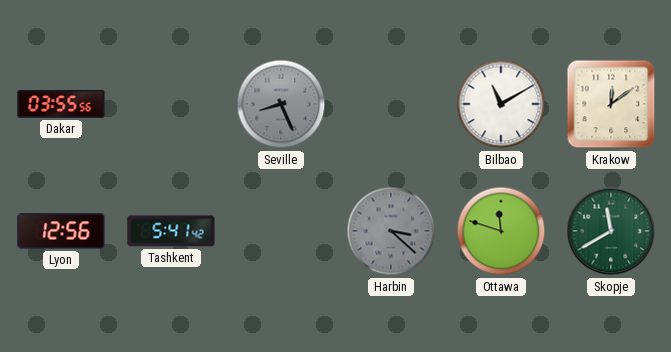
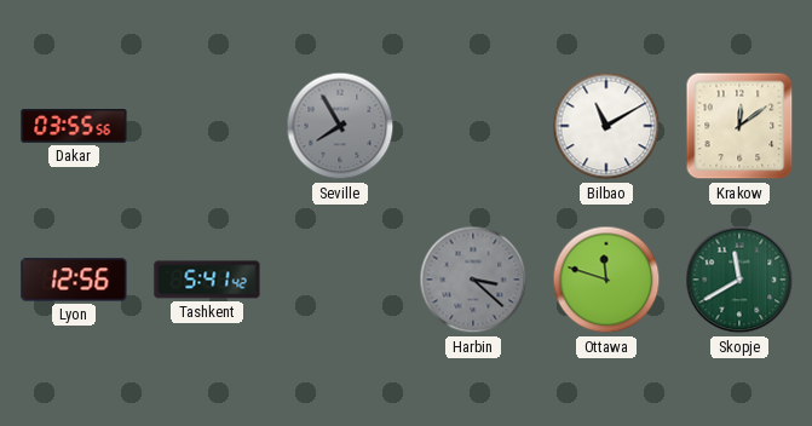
Seville: 8:26 -> 7:55 (340, 126)
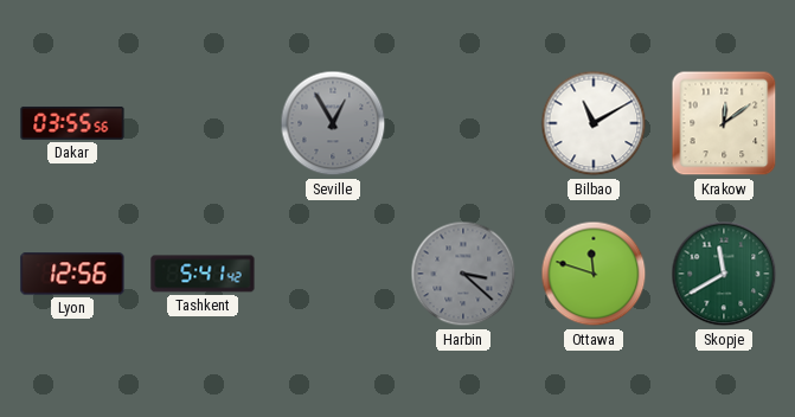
Seville: 7:55 -> 12:55 (333, 123)
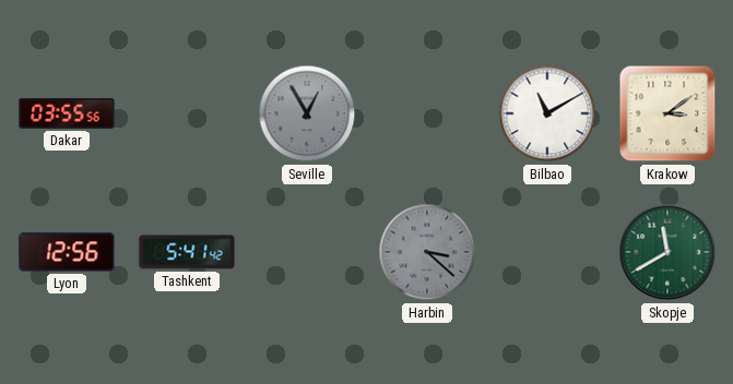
Krakow: 12:09 -> 3:09 (667, 113)
Ottawa: 11:48 -> none (594, 274)
